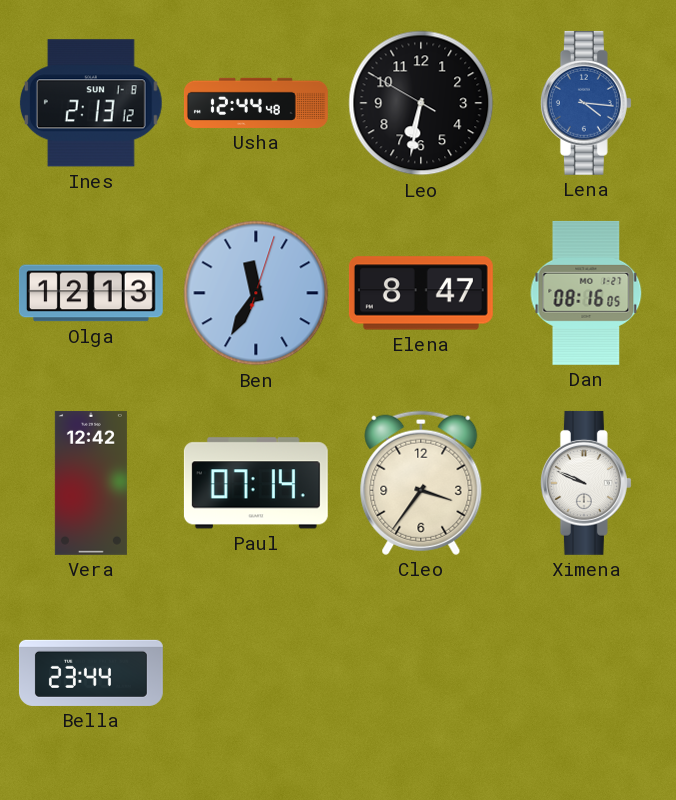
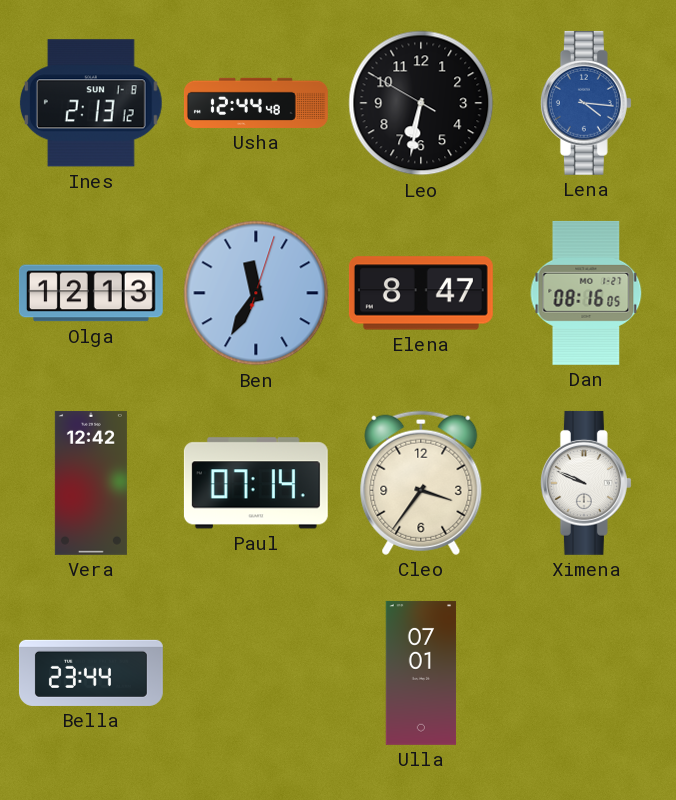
Ulla: none -> 07:01 (421, 673)
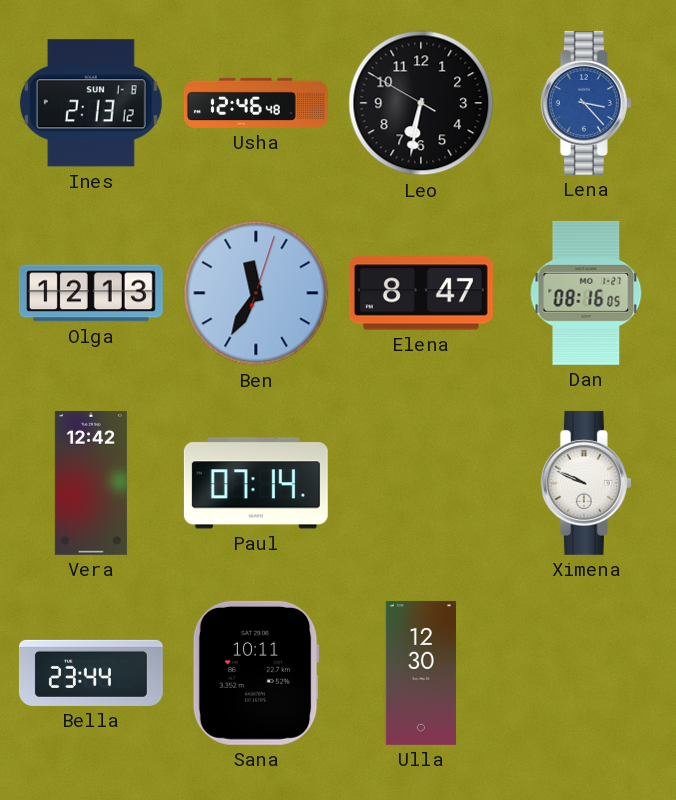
Usha: 12:44 -> 12:46 (256, 103)
Lena: 4:16 -> 3:23 (586, 103)
Cleo: 3:36 -> none (421, 483)
Sana: none -> 10:11 (256, 673)
Ulla: 07:01 -> 12:30 (421, 673)
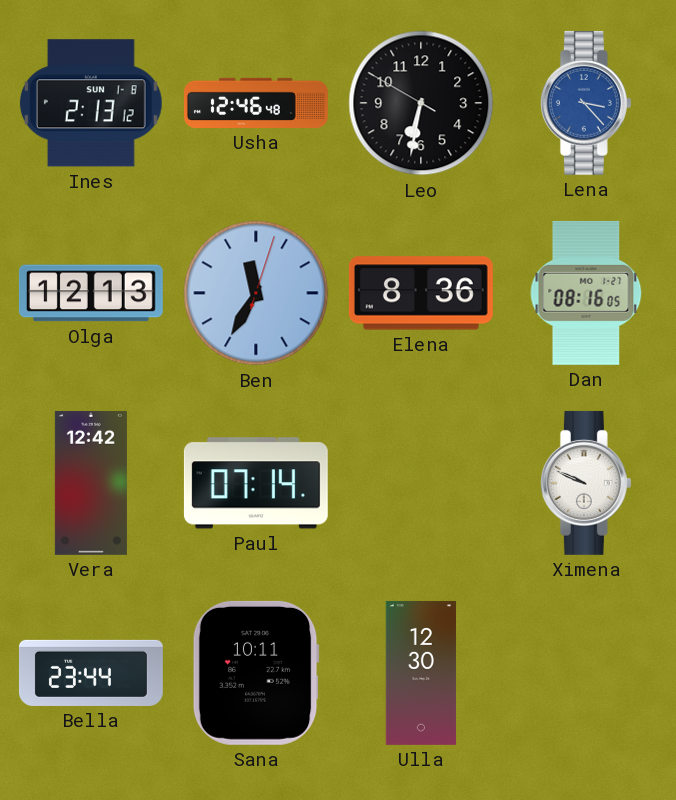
Elena: 8:47 -> 8:36 (421, 293)
